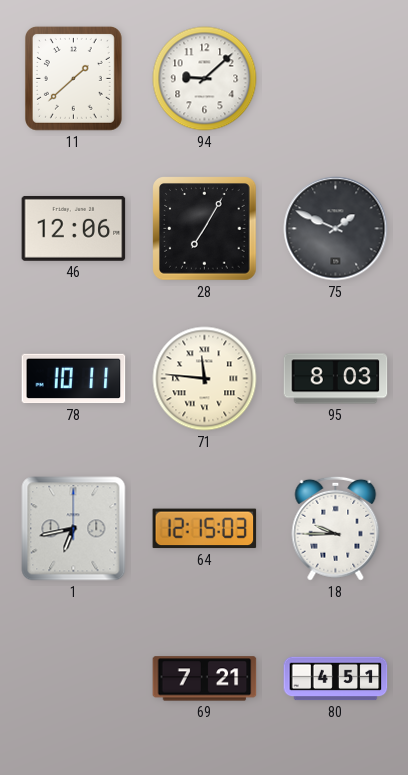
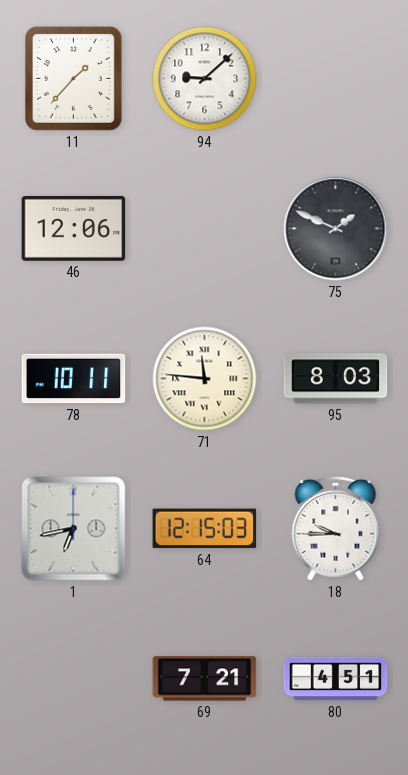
11: 1:38 -> 1:37 (73, 78)
28: 7:05 -> none (205, 229)
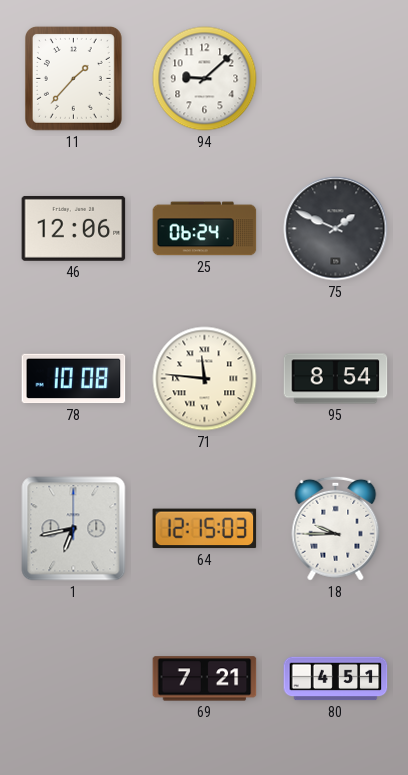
25: none -> 06:24 (205, 229)
78: 10:11 -> 10:08 (74, 379)
95: 8:03 -> 8:54 (336, 379)
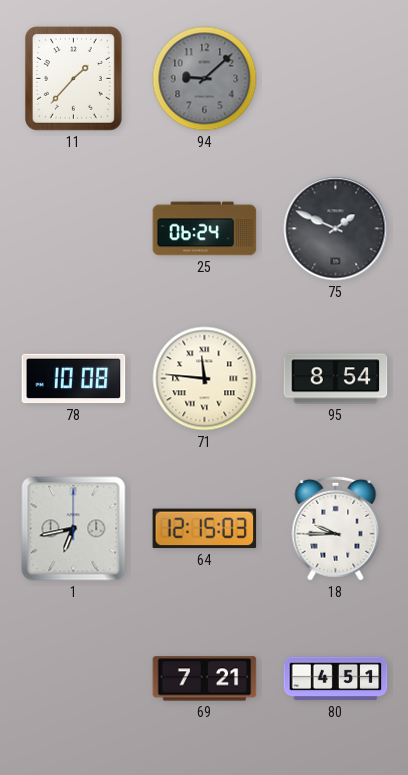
94 dial: white -> grey (205, 79)
46: 12:06 -> none (74, 228)
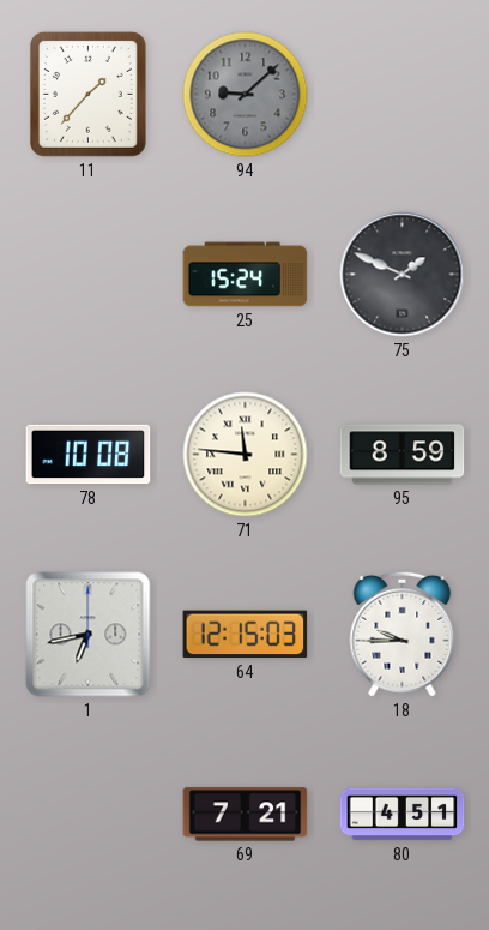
25: 06:24 -> 15:24 (246, 275)
95: 8:54 -> 8:59 (403, 455)
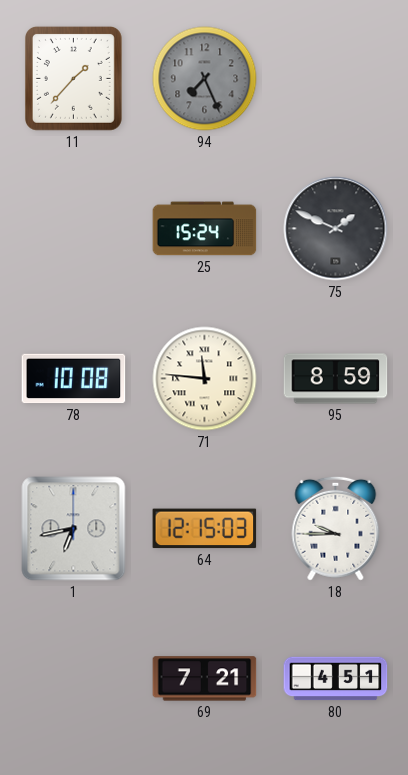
94: 9:08 -> 7:26 (205, 79)
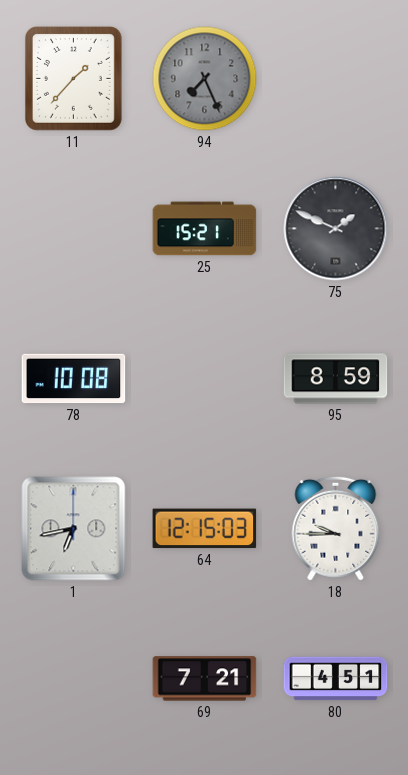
25: 15:24 -> 15:21 (205, 229)
71: 11:46 -> none (205, 379)
